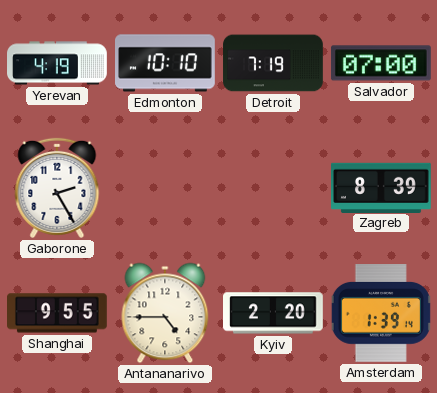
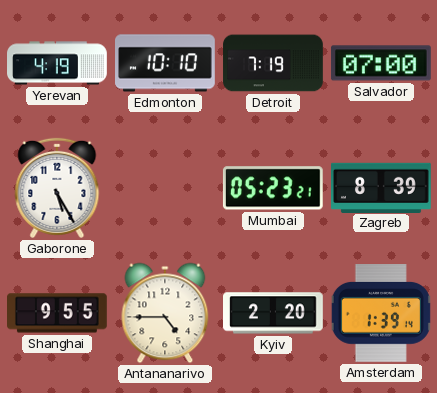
Gaborone: 2:25 -> 5:25 (57, 188)
Mumbai: none -> 05:23 (273, 188)
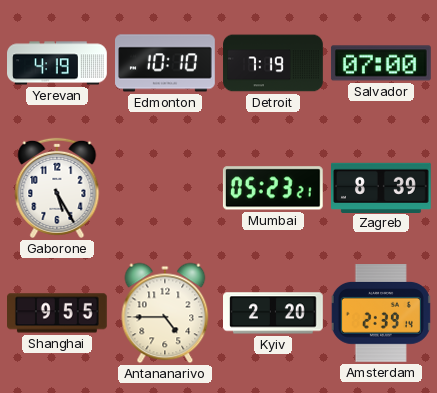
Amsterdam: 1:39 -> 2:39 (381, 313)
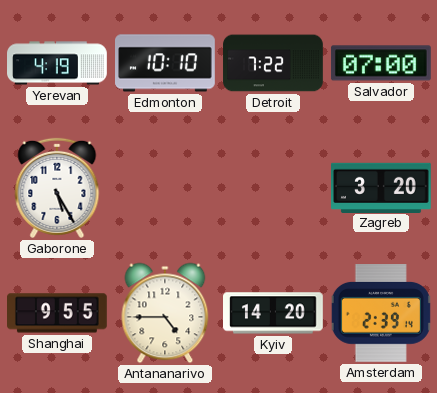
Detroit: 7:19 -> 7:22 (273, 63)
Mumbai: 05:23 -> none (273, 188)
Zagreb: 8:39 -> 3:20 (382, 187)
Kyiv: 2:20 -> 14:20 (274, 313)
